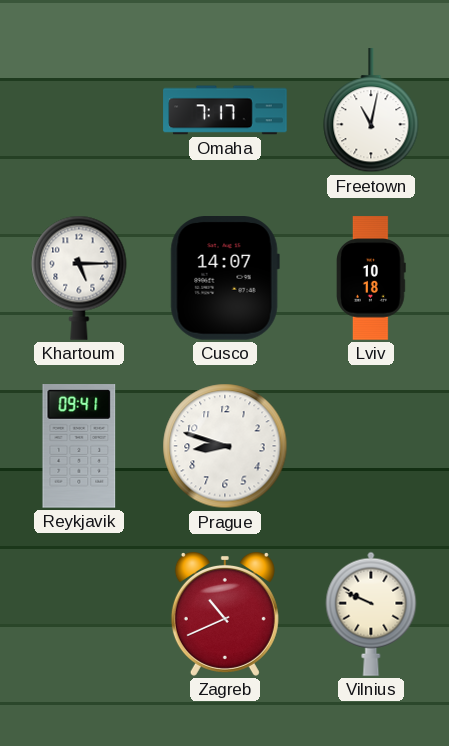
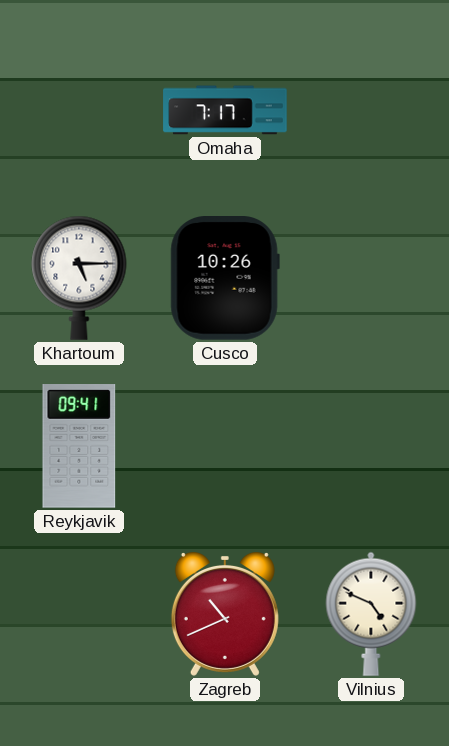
Freetown: 11:02 -> none (371, 111)
Cusco: 14:07 -> 10:26 (225, 279)
Lviv: 10:18 -> none (372, 278)
Prague: 8:48 -> none (225, 446)
Vilnius: 9:49 -> 4:49 (371, 614)
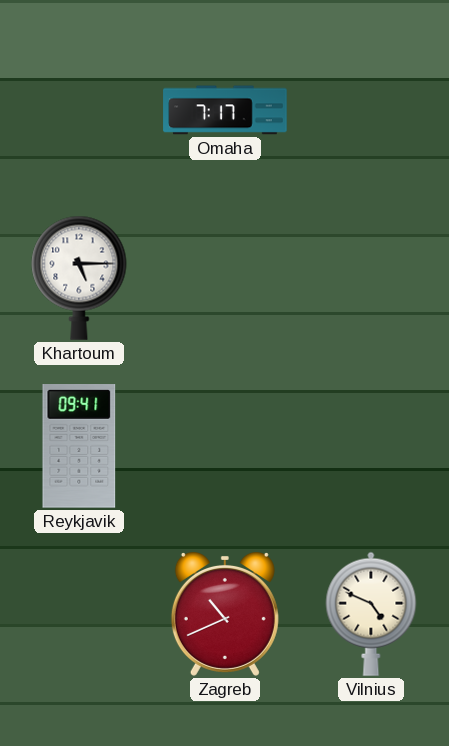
Cusco: 10:26 -> none (225, 279)
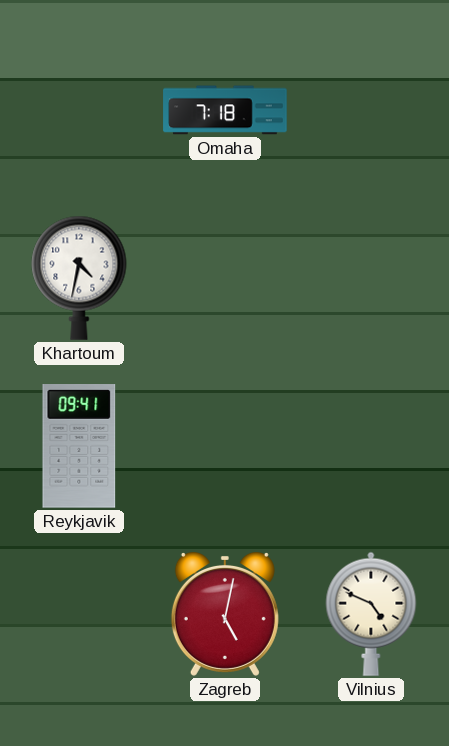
Omaha: 7:17 -> 7:18 (225, 110)
Khartoum: 5:15 -> 4:32 (79, 278)
Zagreb: 10:41 -> 5:02 (225, 614)
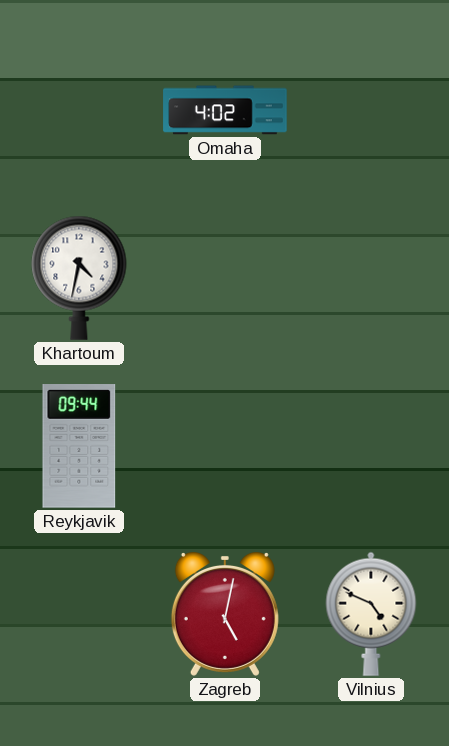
Omaha: 7:18 -> 4:02 (225, 110)
Reykjavik: 09:41 -> 09:44 (79, 447)
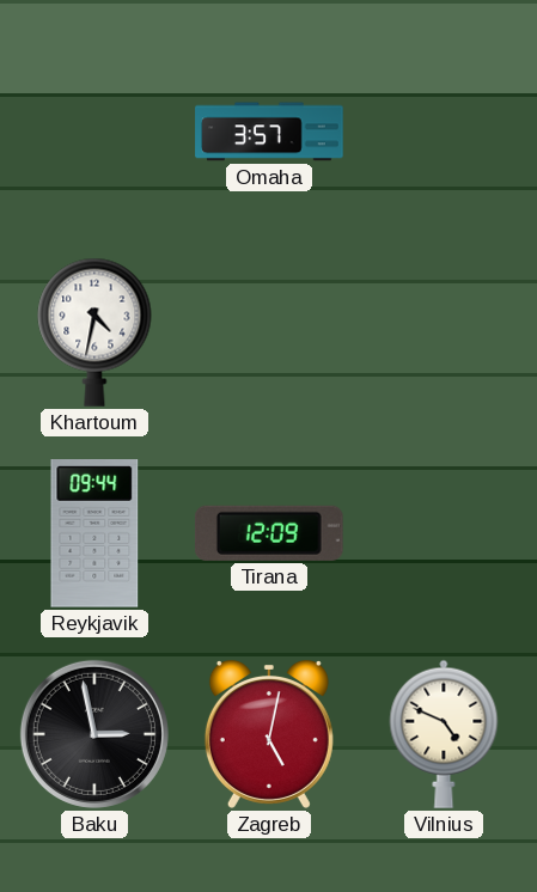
Omaha: 4:02 -> 3:57 (269, 132)
Tirana: none -> 12:09 (269, 533)
Baku: none -> 2:58 (94, 734)
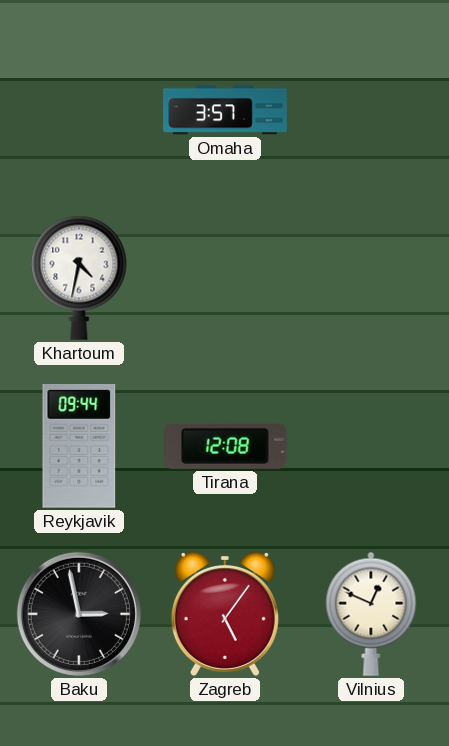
Tirana: 12:09 -> 12:08 (225, 446)
Zagreb: 5:02 -> 5:06 (225, 614)
Vilnius: 4:49 -> 12:49 (371, 614)
